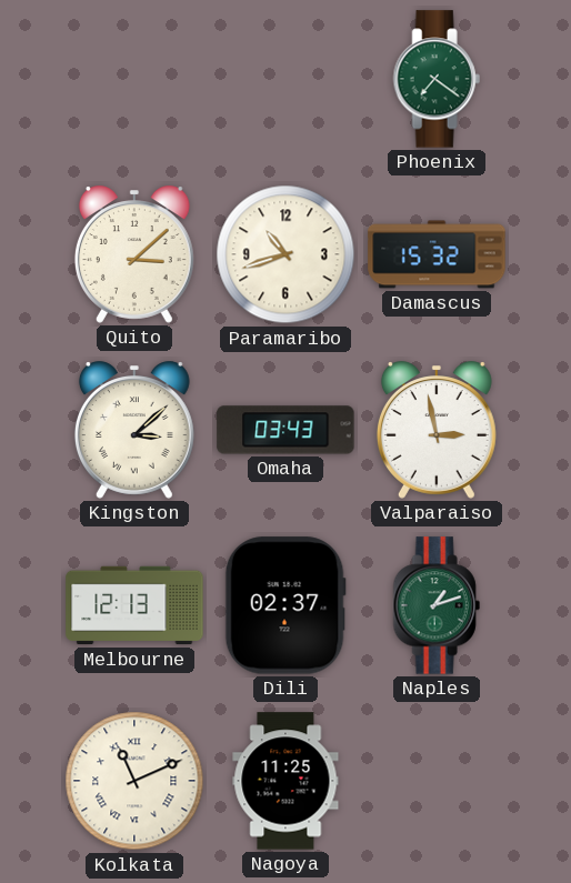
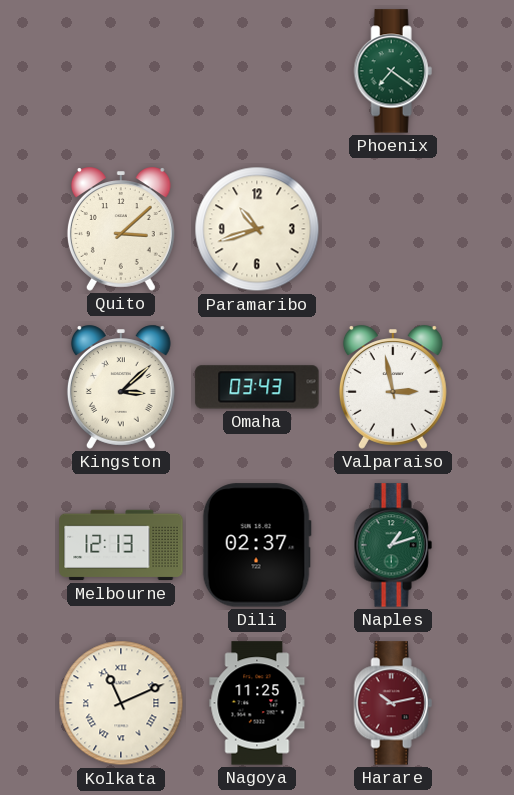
Damascus: 15:32 -> none (437, 254)
Harare: none -> 10:13 (393, 703)
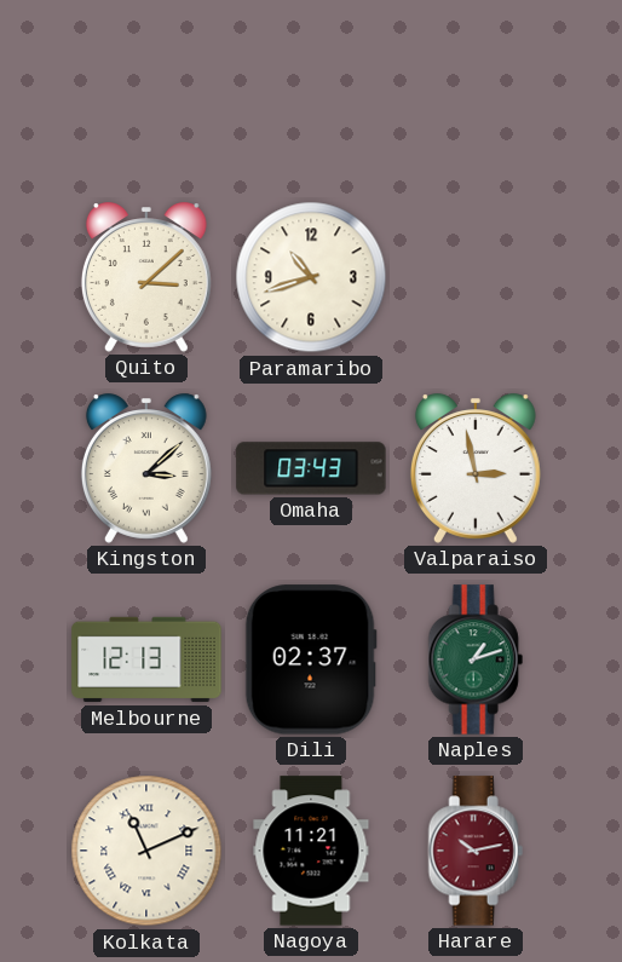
Phoenix: 7:21 -> none (393, 71)
Nagoya: 11:25 -> 11:21 (311, 851)
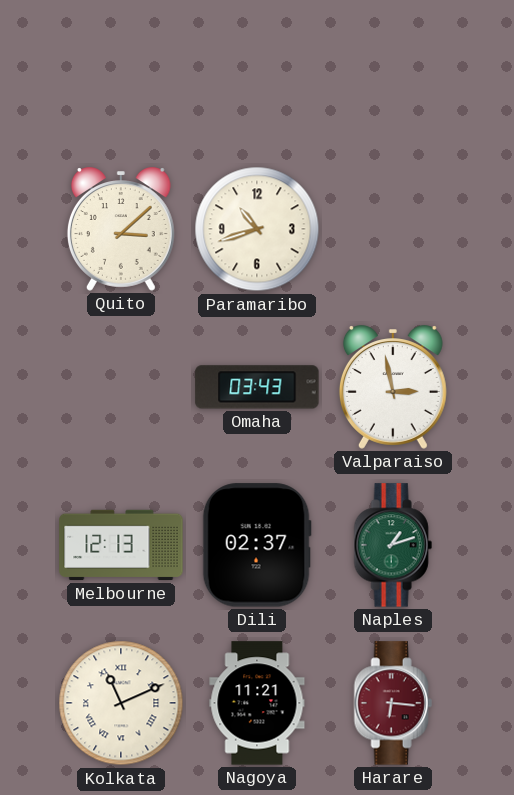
Kingston: 3:08 -> none (146, 468)
Harare: 10:13 -> 6:16 (393, 703)
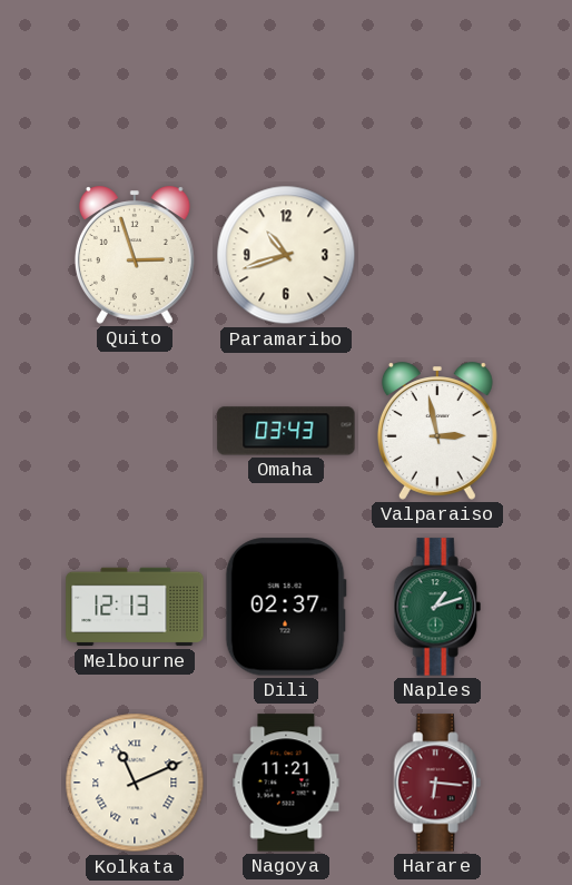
Quito: 3:08 -> 2:57 (135, 255)
